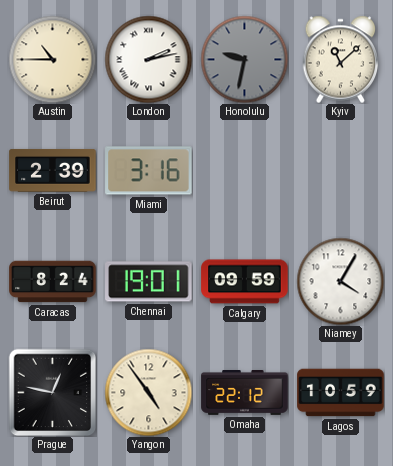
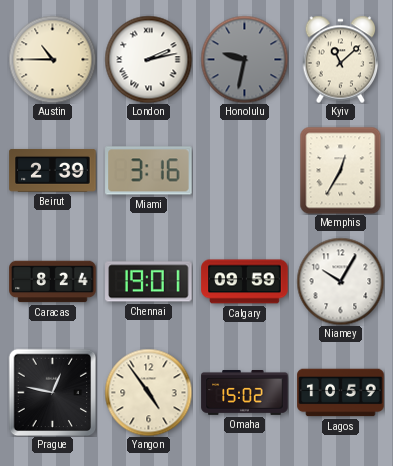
Memphis: none -> 12:35 (341, 170)
Niamey: 4:05 -> 10:05 (340, 281)
Omaha: 22:12 -> 15:02 (245, 393)
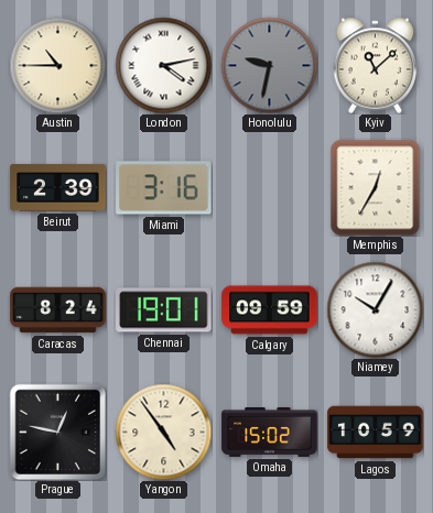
London: 2:13 -> 4:13 (163, 65)
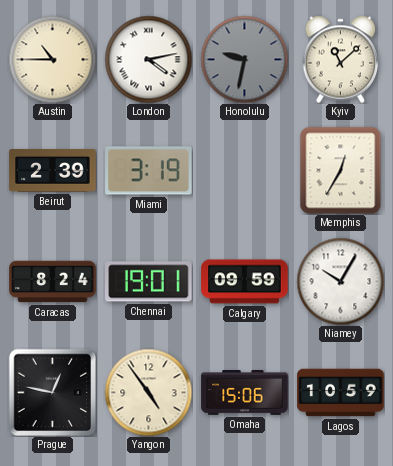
Miami: 3:16 -> 3:19 (149, 171)
Omaha: 15:02 -> 15:06 (245, 393)
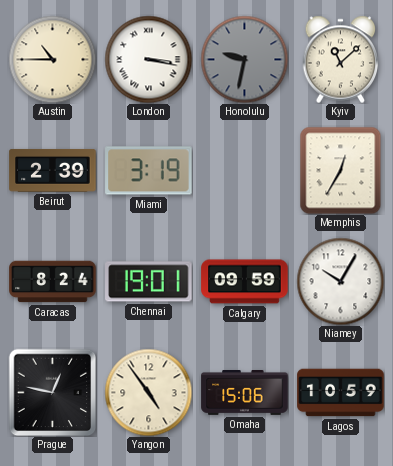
London: 4:13 -> 3:17 (148, 59)
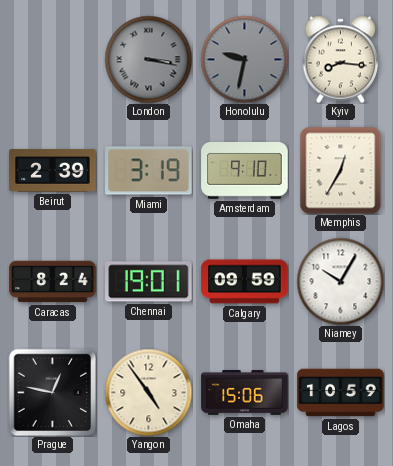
Austin: 10:45 -> none (52, 59)
London dial: white -> grey (148, 59)
Kyiv: 11:08 -> 8:16 (341, 59)
Amsterdam: none -> 9:10 (245, 171)
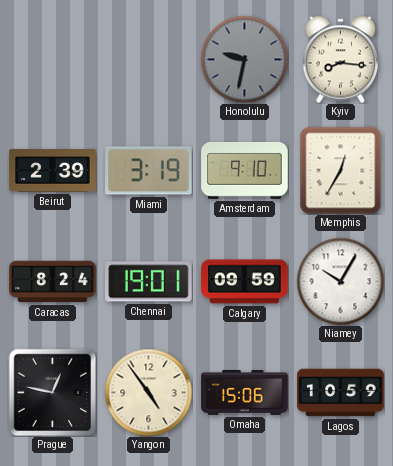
London: 3:17 -> none (148, 59)
